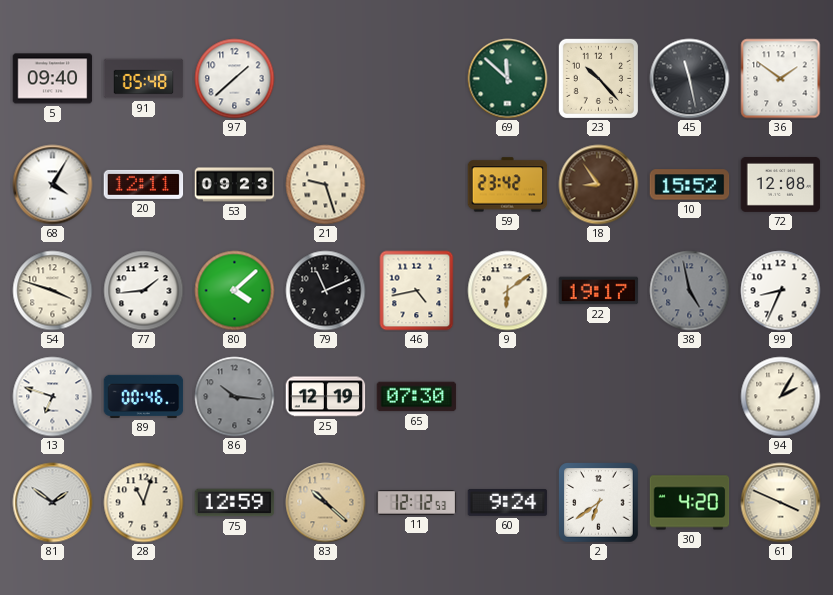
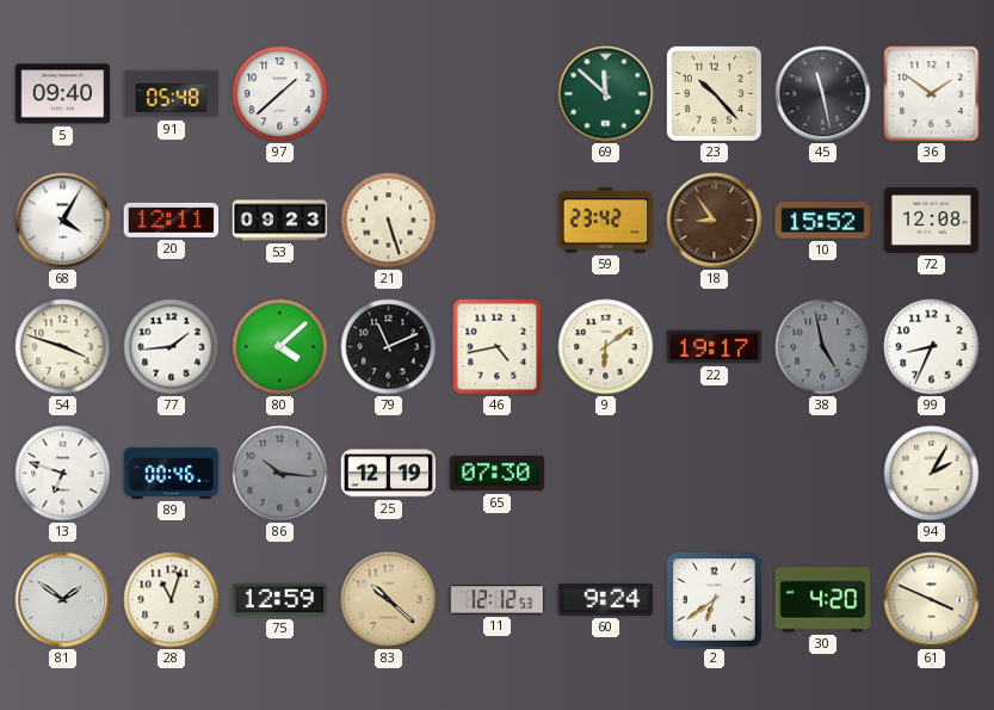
21: 9:27 -> 5:27 (389, 221)
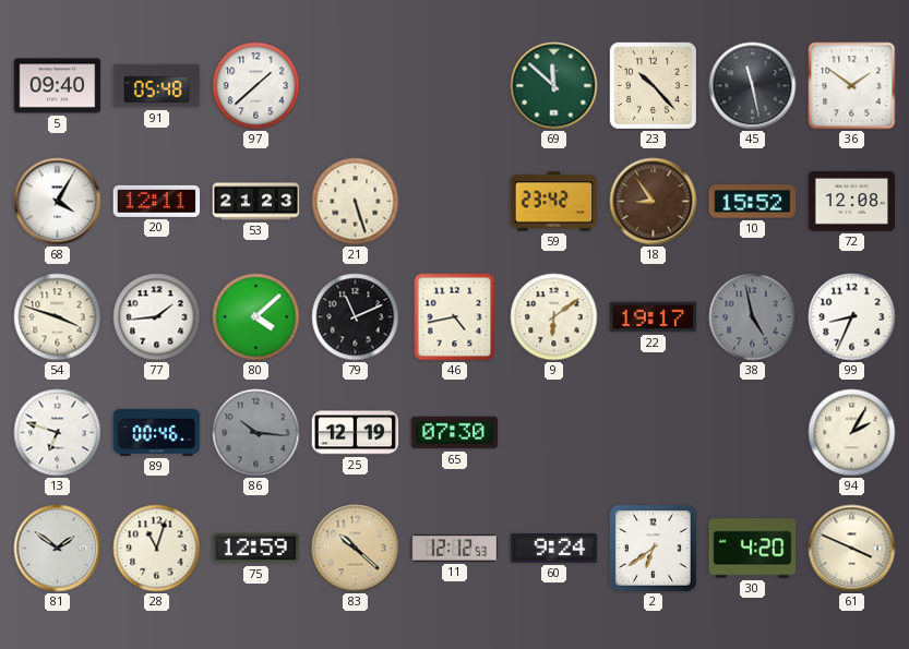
53: 09:23 -> 21:23 (256, 202)
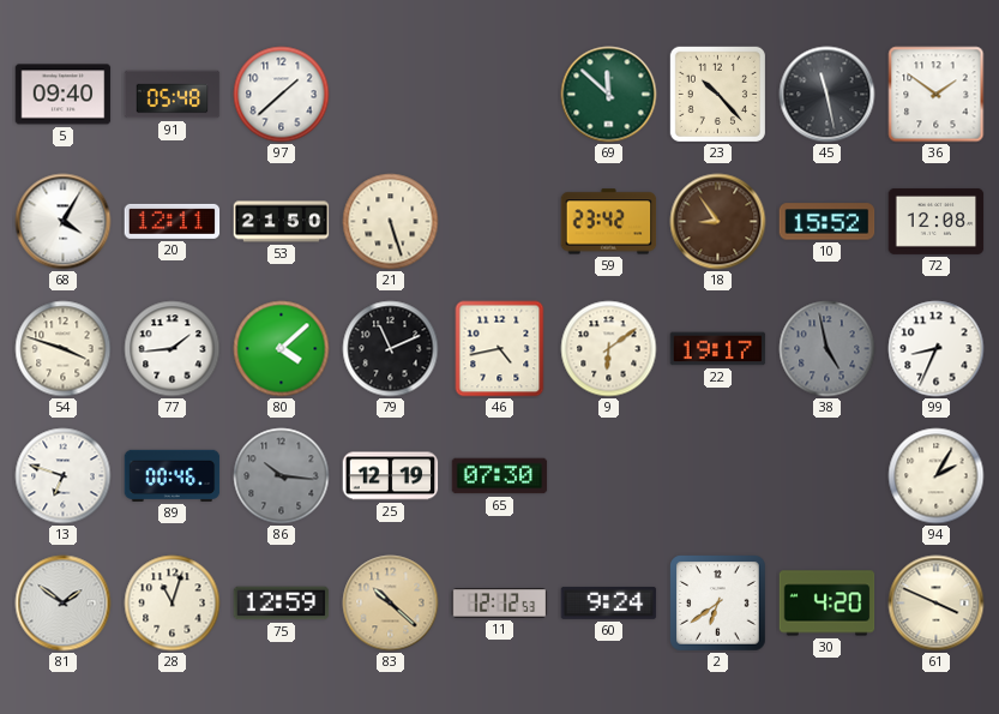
53: 21:23 -> 21:50 (282, 222)
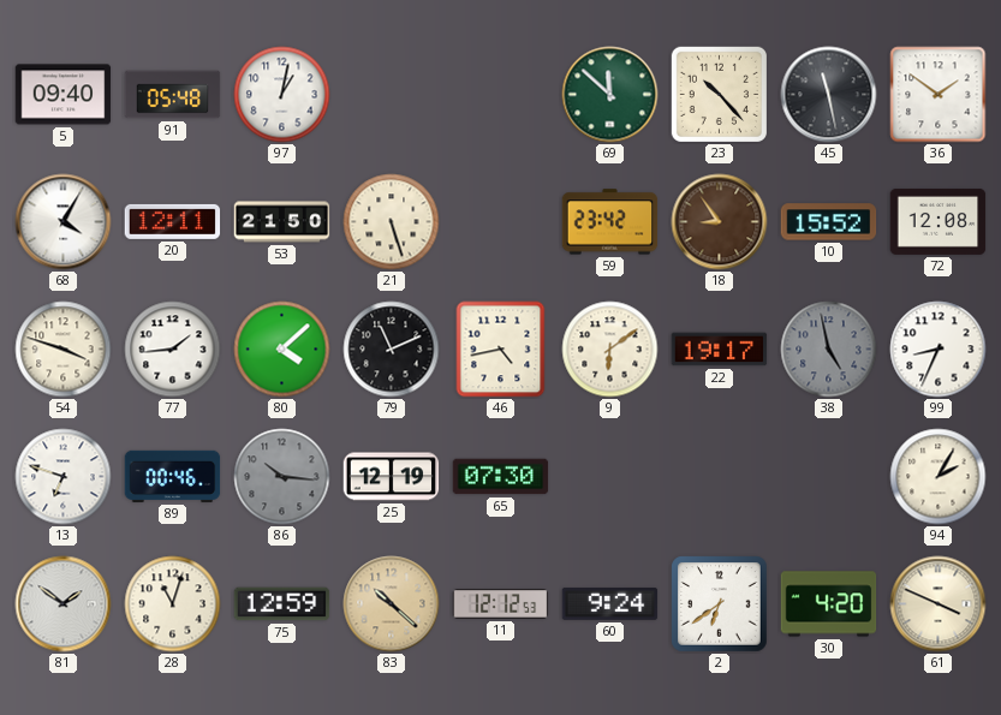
97: 1:38 -> 1:02 (282, 95)
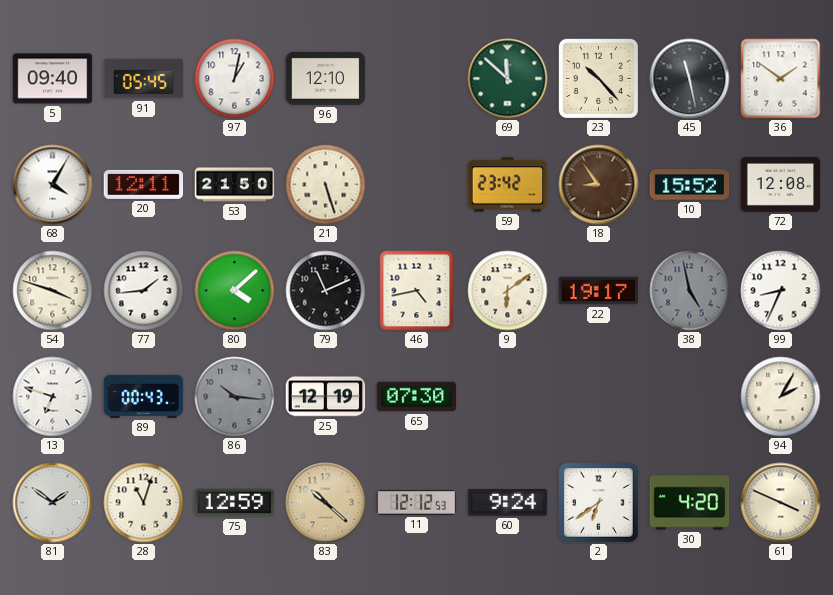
91: 05:48 -> 05:45 (144, 79)
96: none -> 12:10 (326, 78)
89: 00:46 -> 00:43 (144, 396)
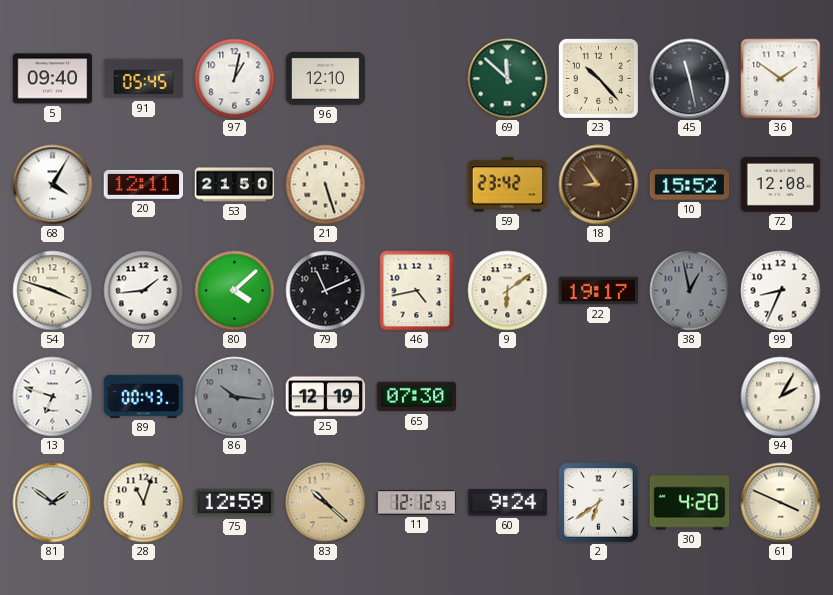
38: 4:58 -> 12:58 (690, 291)
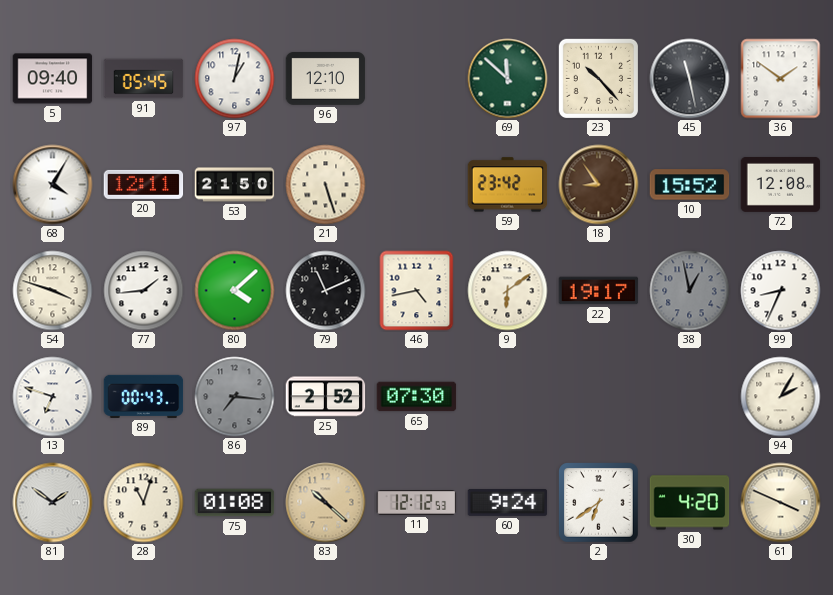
86: 10:16 -> 7:16 (235, 397)
25: 12:19 -> 2:52 (326, 397)
75: 12:59 -> 01:08 (235, 503)
